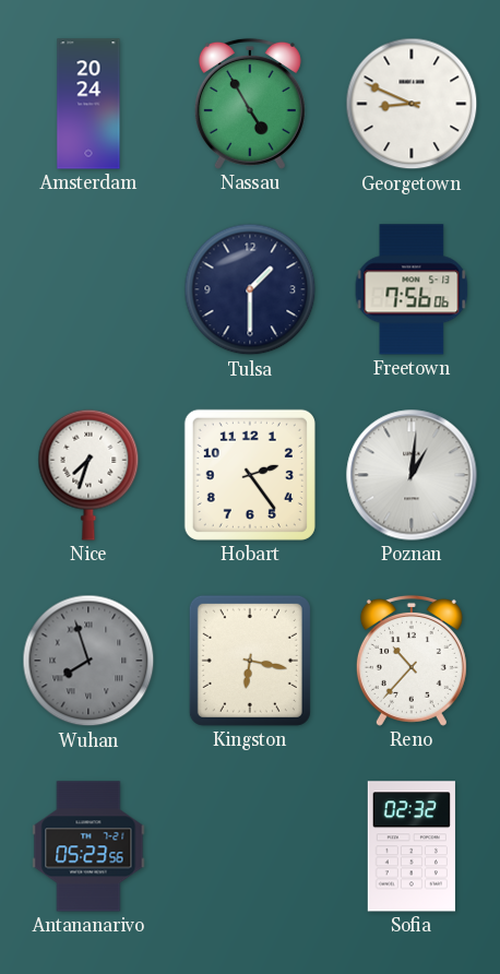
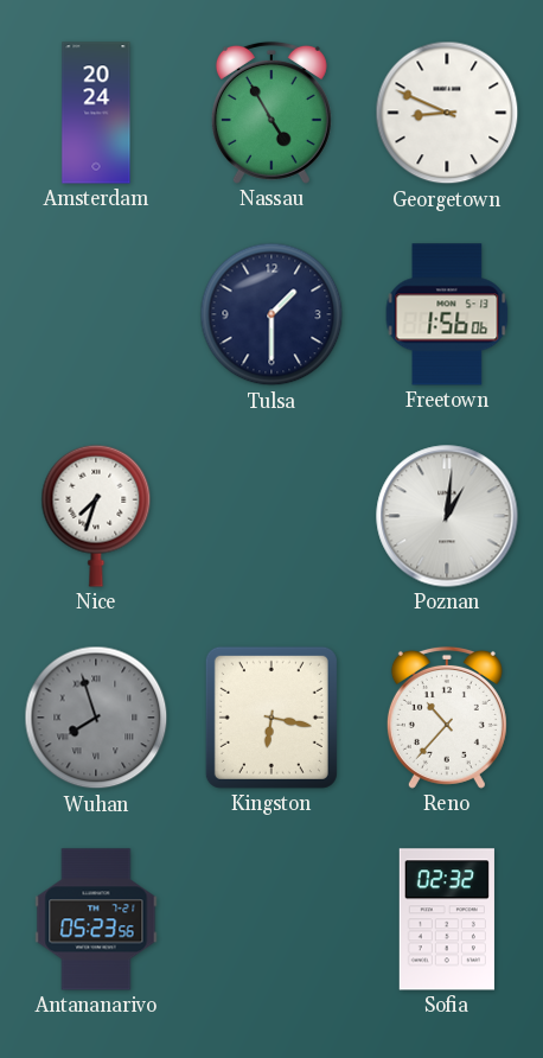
Freetown: 7:56 -> 1:56 (447, 314)
Hobart: 2:24 -> none (250, 475)
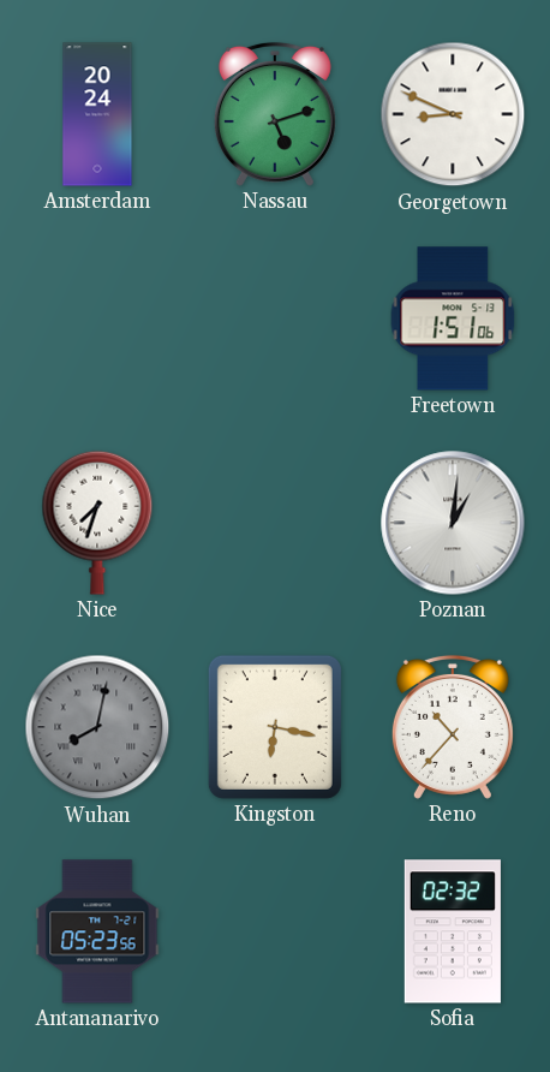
Nassau: 4:55 -> 5:12 (275, 114)
Tulsa: 1:30 -> none (271, 314)
Freetown: 1:56 -> 1:51 (453, 318)
Wuhan: 7:57 -> 8:02 (97, 727)
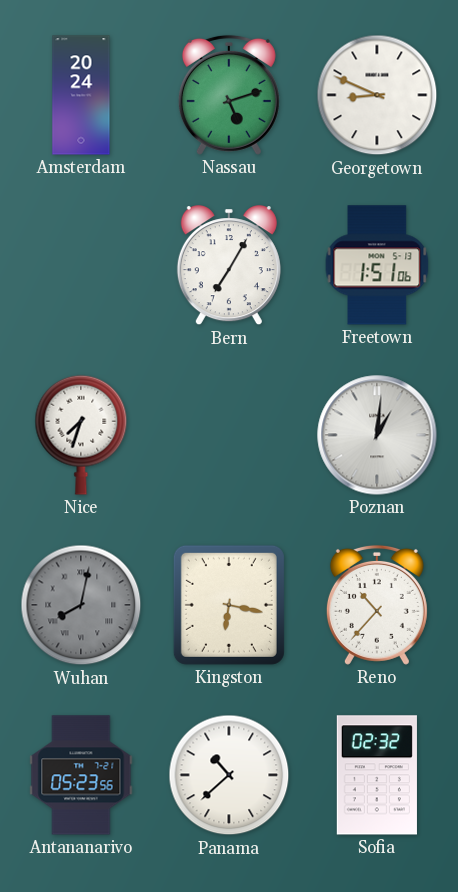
Bern: none -> 7:05 (229, 266)
Panama: none -> 10:38 (229, 775)
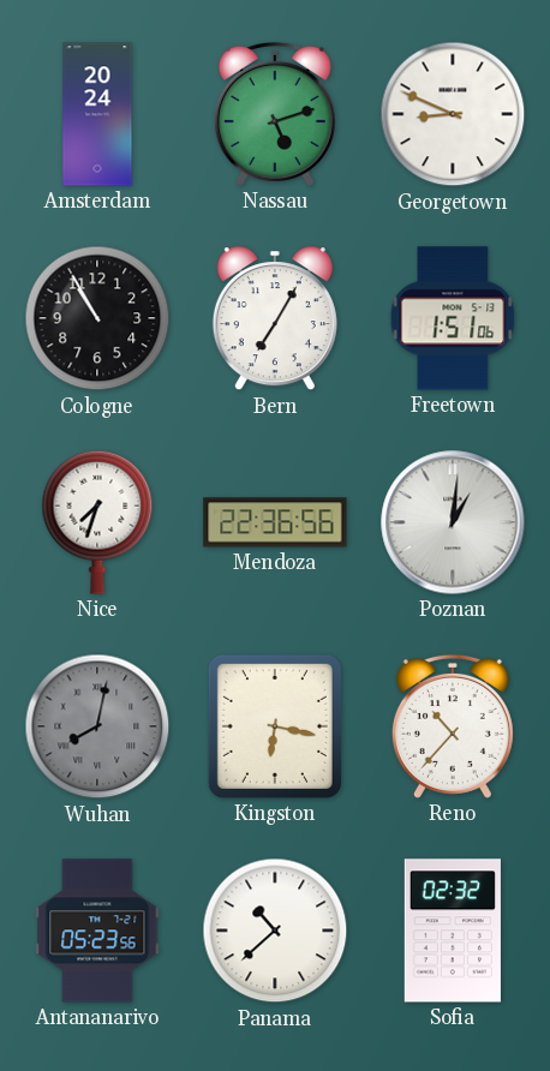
Cologne: none -> 10:55 (97, 318)
Mendoza: none -> 22:36 (275, 522)
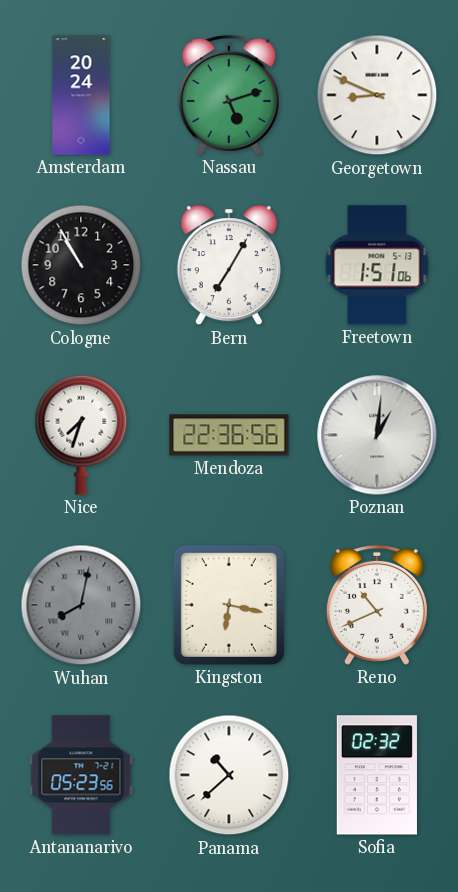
Reno: 10:37 -> 10:41 (377, 605)
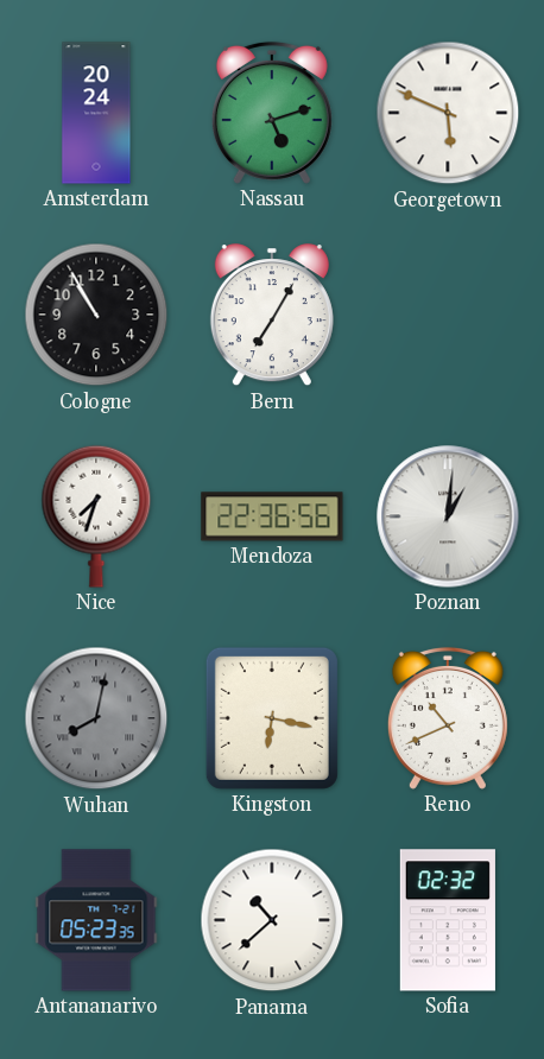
Georgetown: 8:49 -> 5:49 (448, 113)
Freetown: 1:51 -> none (377, 265)
Antananarivo: 05:23:56 -> 05:23:35 (96, 920)
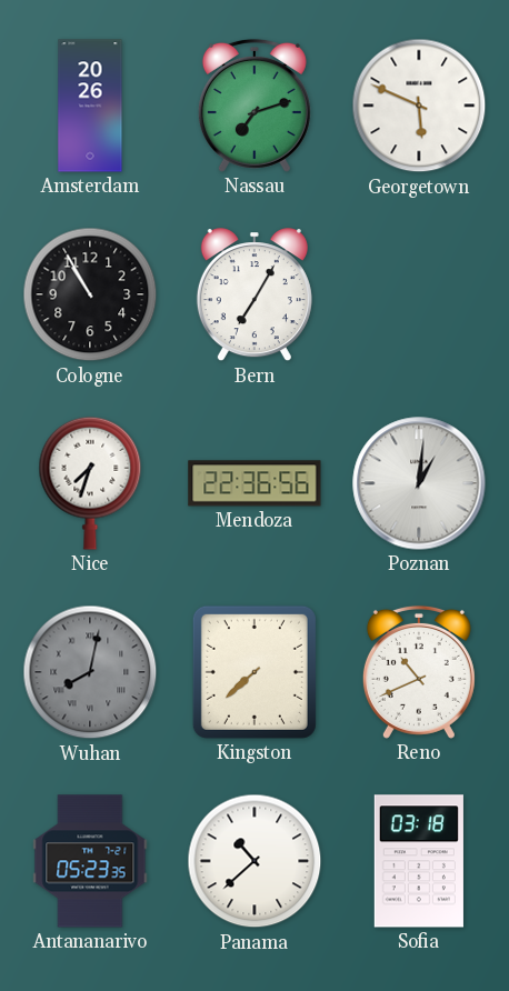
Amsterdam: 20:24 -> 20:26 (90, 106)
Nassau: 5:12 -> 7:12 (255, 106)
Kingston: 6:17 -> 7:38 (255, 672)
Sofia: 02:32 -> 03:18 (419, 861)
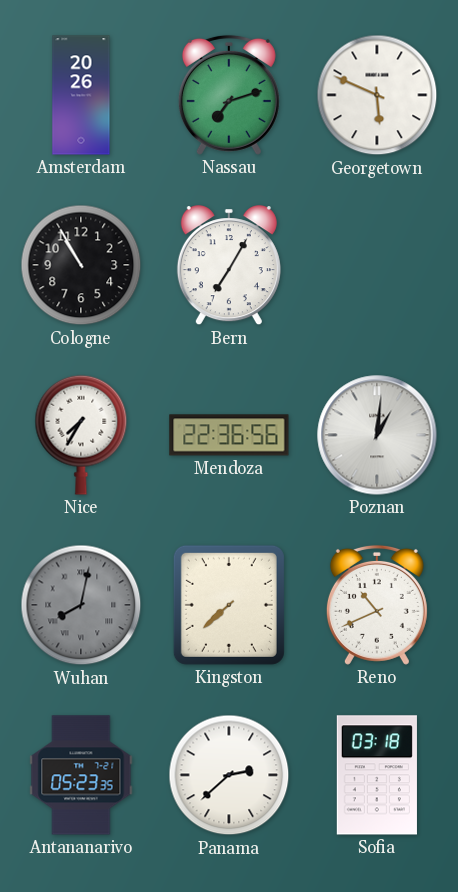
Nice: 7:33 -> 7:35 (81, 435)
Panama: 10:38 -> 2:38 (229, 775)
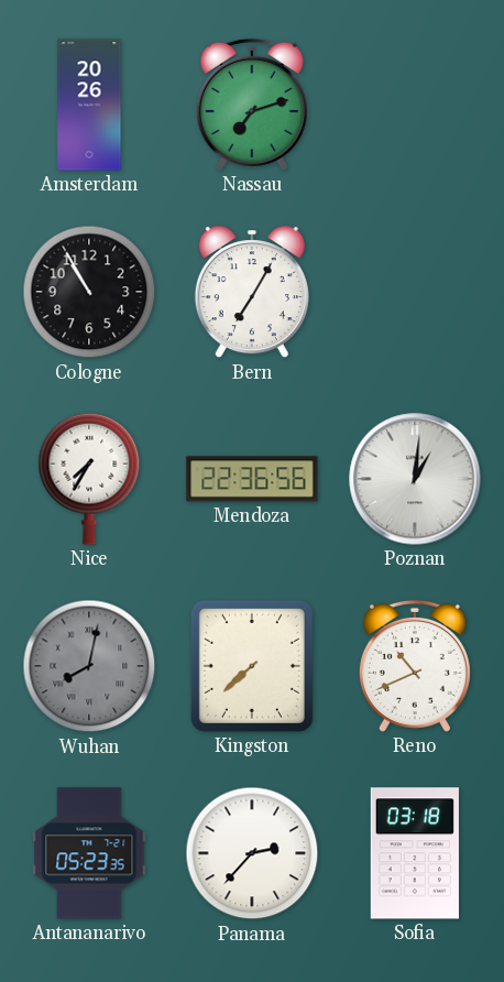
Georgetown: 5:49 -> none (377, 95)
Panama: 2:38 -> 2:37 (252, 853)
